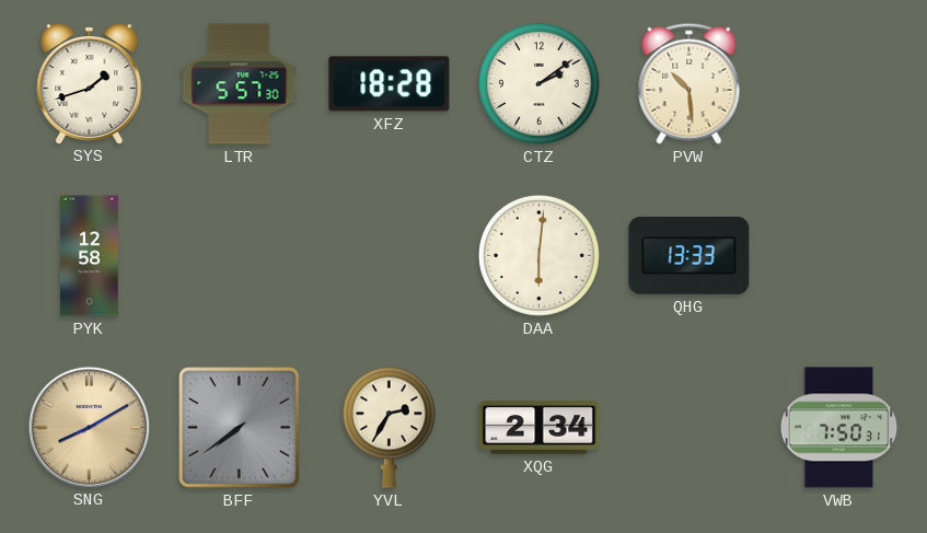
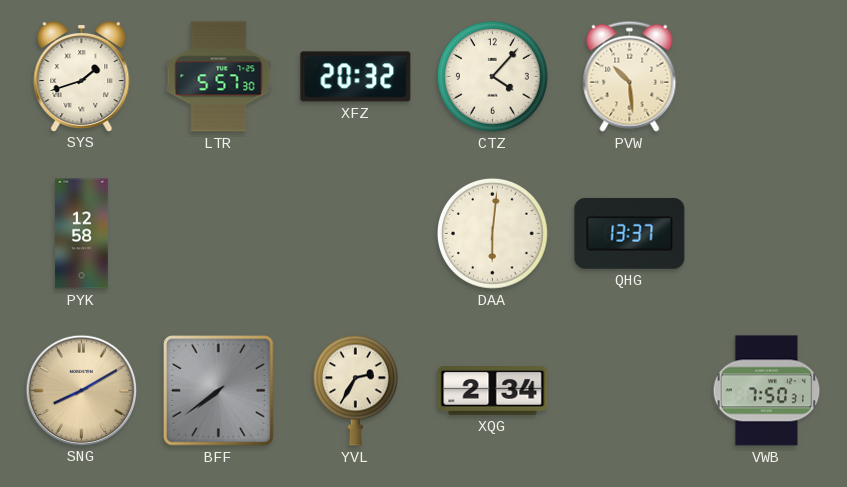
XFZ: 18:28 -> 20:32 (356, 77)
CTZ: 2:09 -> 4:07 (493, 77)
QHG: 13:33 -> 13:37 (630, 233)
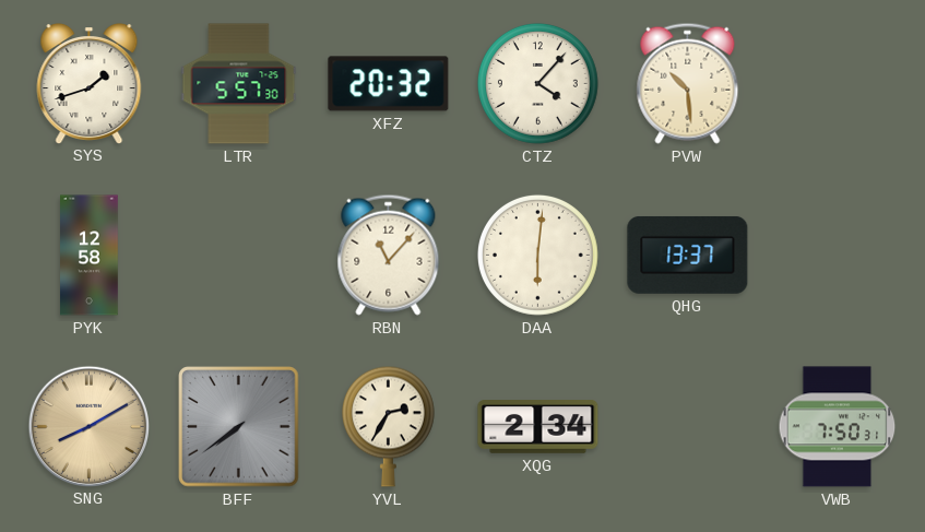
RBN: none -> 11:07 (389, 255)
